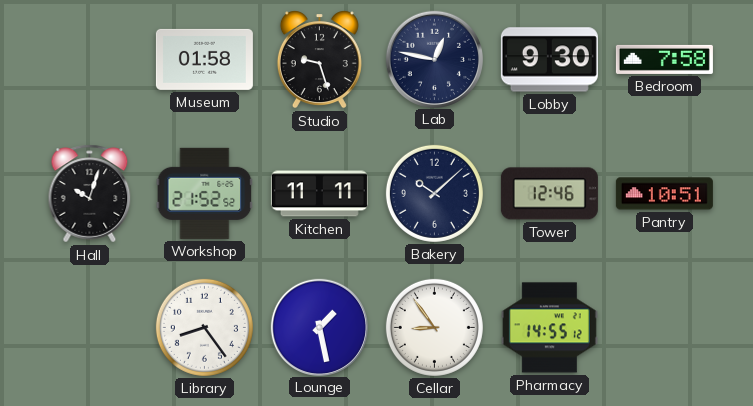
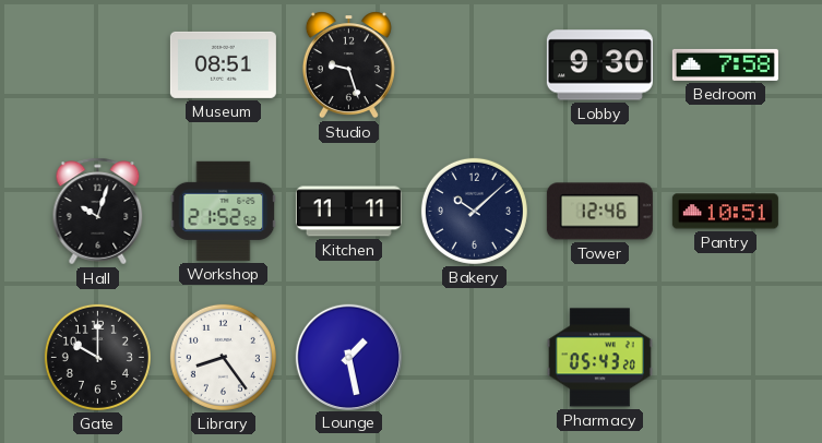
Museum: 01:58 -> 08:51 (223, 64)
Lab: 12:47 -> none (434, 59)
Gate: none -> 10:00 (97, 357)
Cellar: 8:54 -> none (434, 327)
Pharmacy: 14:55 -> 05:43 (599, 358)
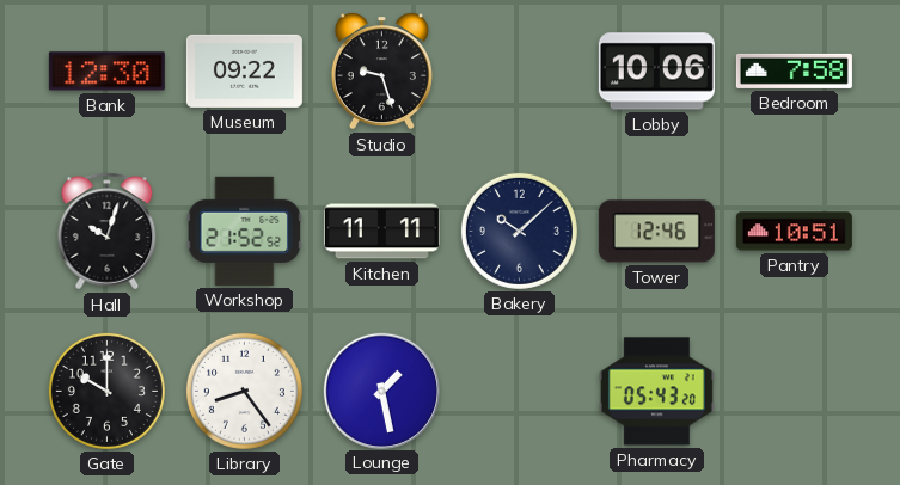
Bank: none -> 12:30 (106, 72)
Museum: 08:51 -> 09:22 (244, 70)
Lobby: 9:30 -> 10:06 (656, 72)
